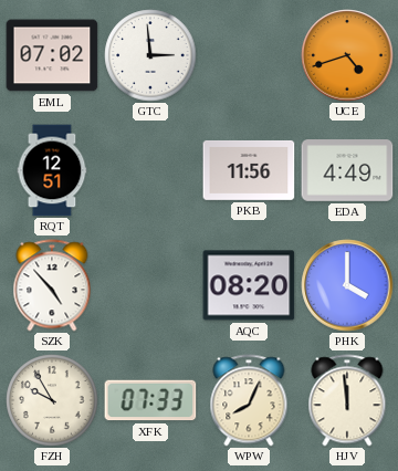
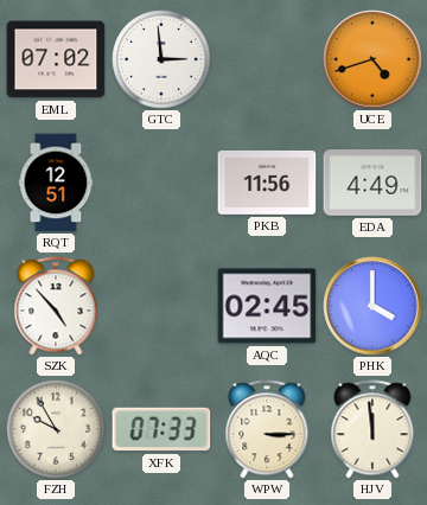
AQC: 08:20 -> 02:45 (267, 306)
WPW: 8:04 -> 3:15 (267, 429)
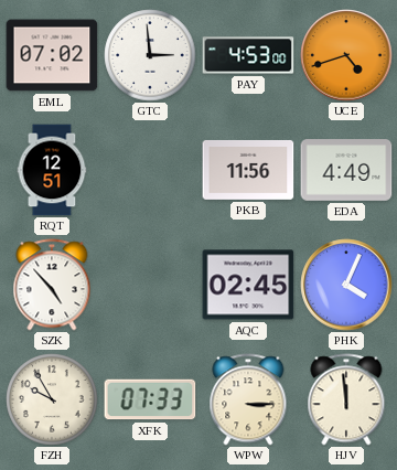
PAY: none -> 4:53 (248, 55)
PHK: 4:00 -> 4:04 (346, 285)
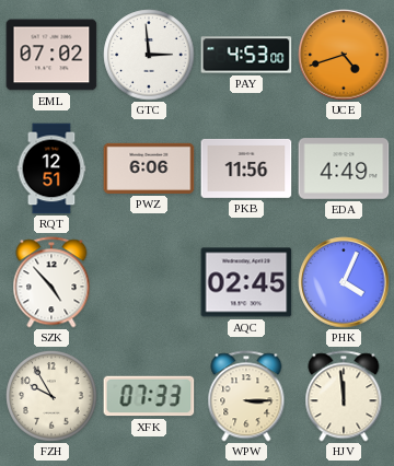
PWZ: none -> 6:06 (149, 168)
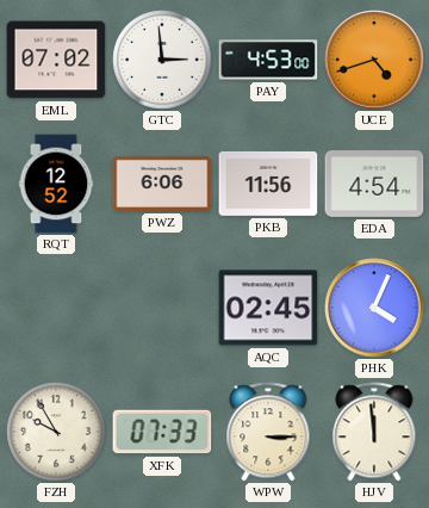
RQT: 12:51 -> 12:52 (56, 184)
EDA: 4:49 -> 4:54 (374, 184)
SZK: 4:53 -> none (51, 282)
